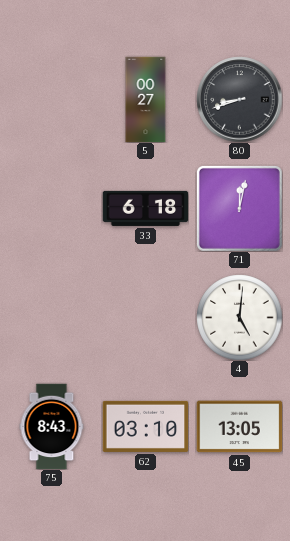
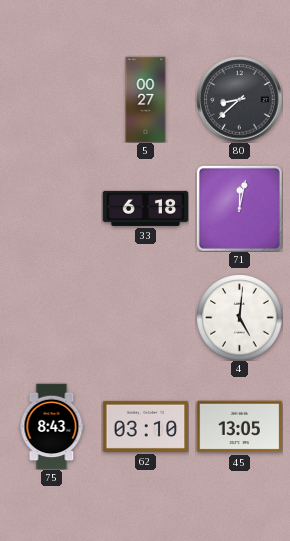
80: 8:42 -> 8:38 (239, 99)
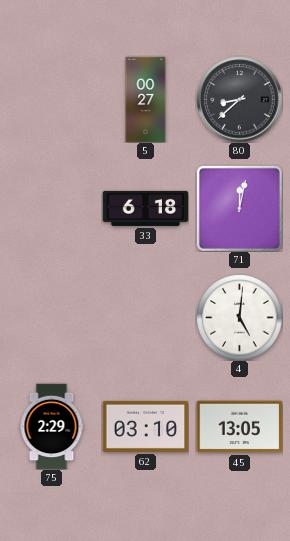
75: 8:43 -> 2:29 (52, 426)
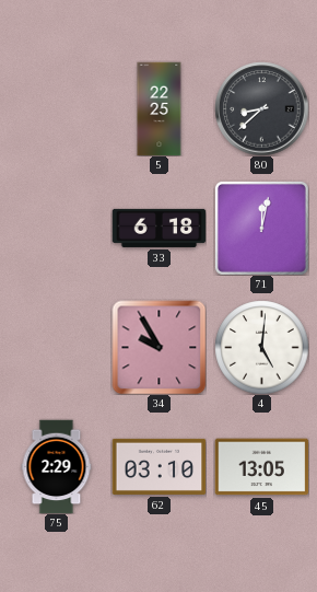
5: 00:27 -> 22:25 (160, 108)
34: none -> 9:55 (158, 347)
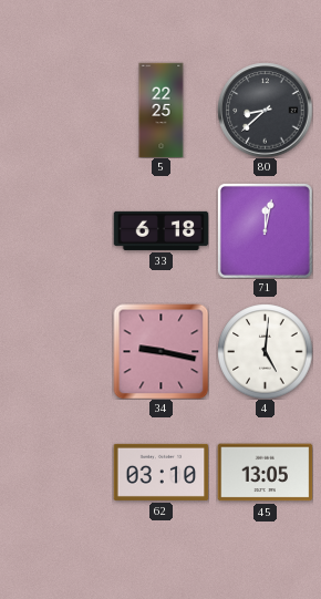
34: 9:55 -> 9:17 (161, 351)
75: 2:29 -> none (57, 466)
